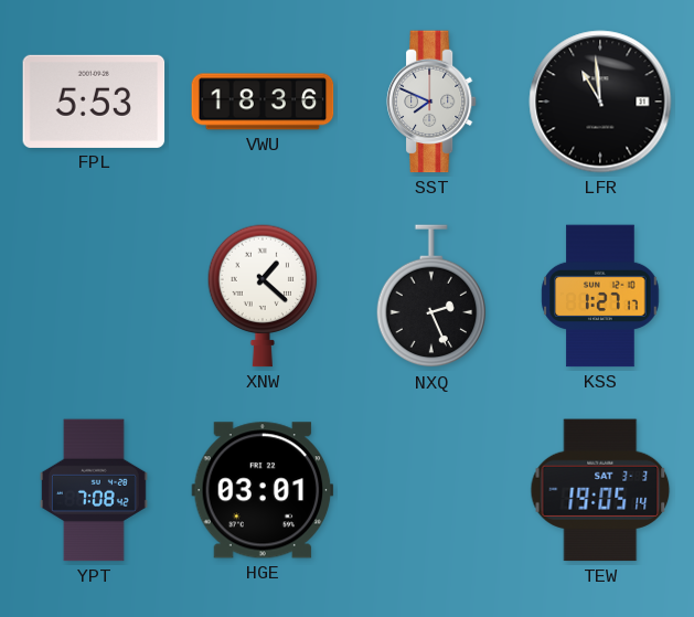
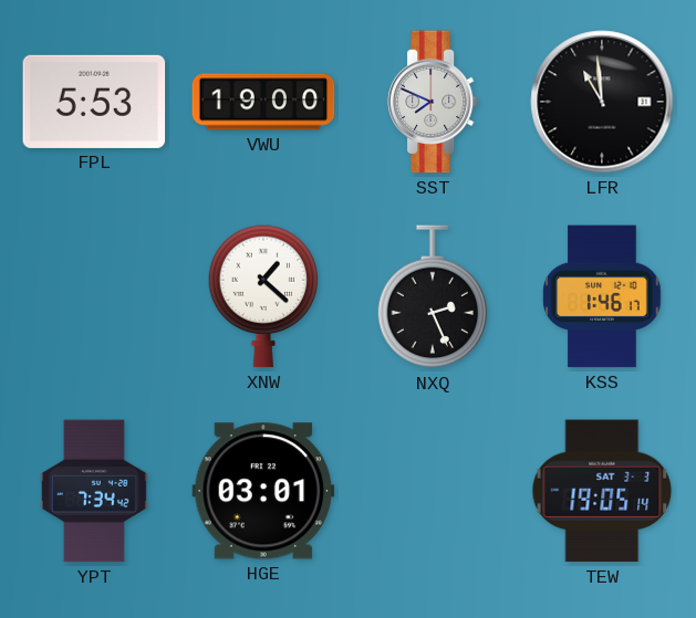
VWU: 18:36 -> 19:00 (263, 102)
KSS: 1:27 -> 1:46 (602, 296)
YPT: 7:08 -> 7:34 (94, 491)
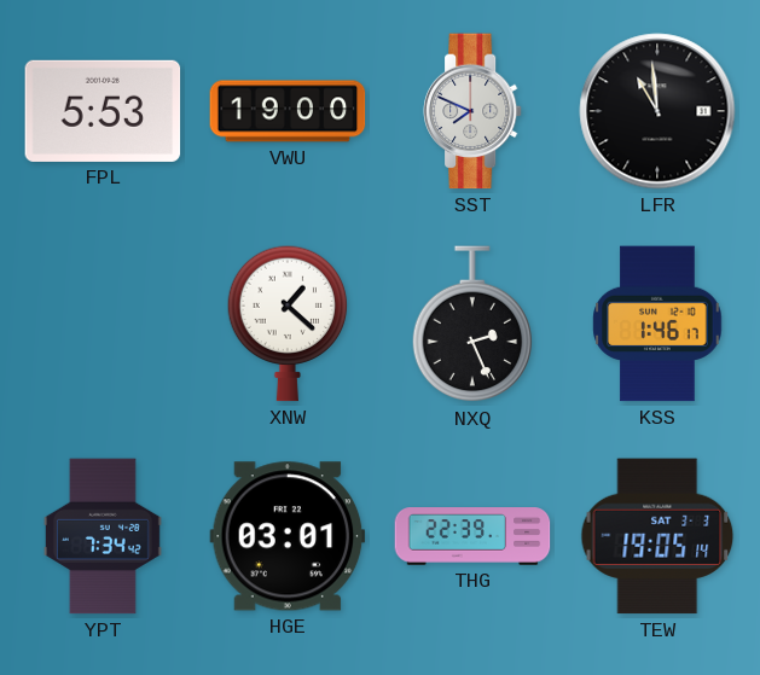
THG: none -> 22:39 (472, 536)
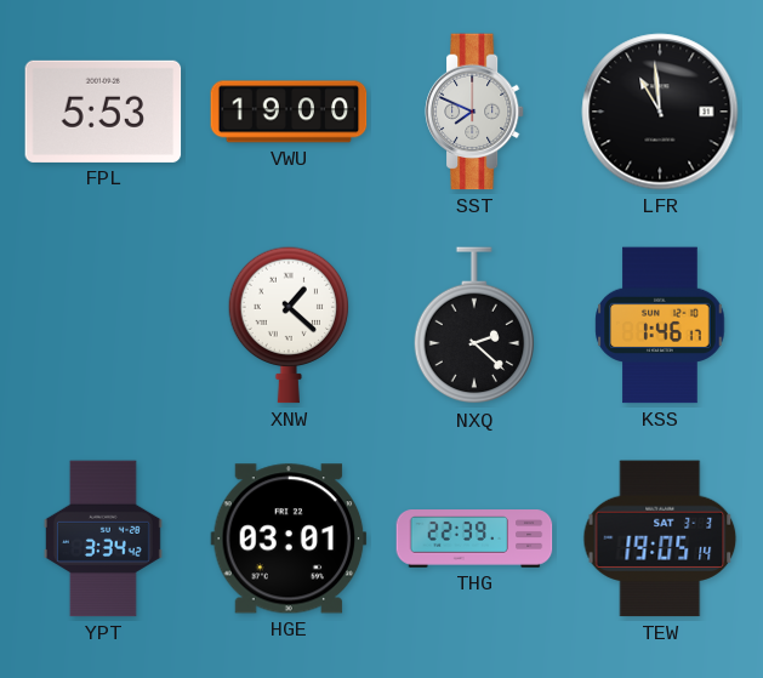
NXQ: 2:26 -> 2:22 (474, 326)
YPT: 7:34 -> 3:34 (103, 539)
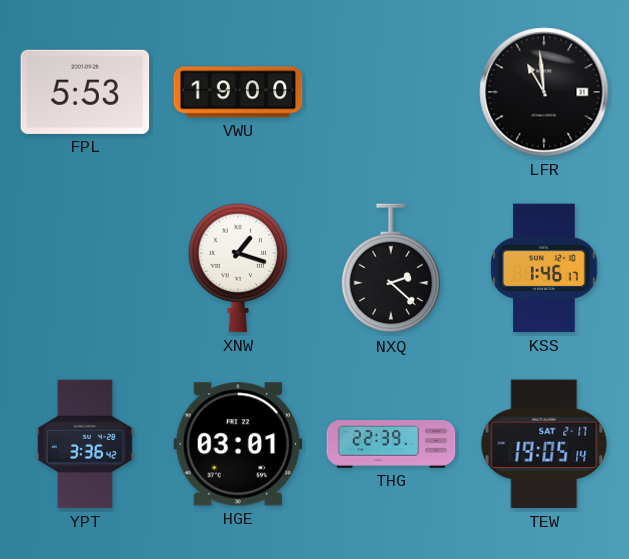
SST: 7:49 -> none (474, 112)
XNW: 1:22 -> 1:18 (238, 268)
YPT: 3:34 -> 3:36 (85, 444)
TEW date: SAT 3-3 -> SAT 2-17 (544, 444)
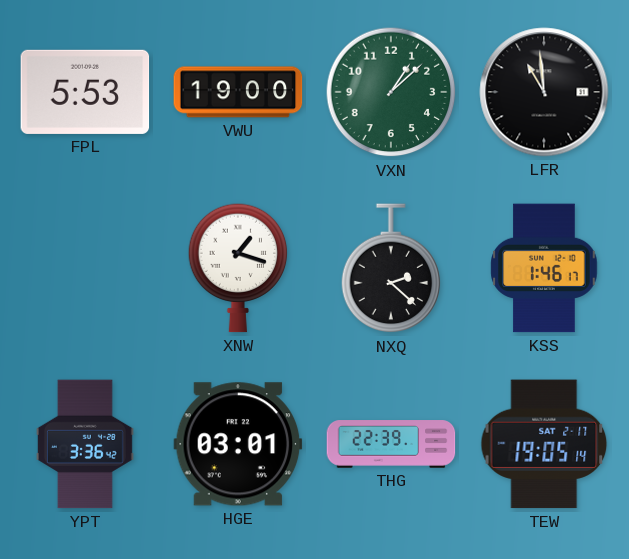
VXN: none -> 1:08 (391, 92)
